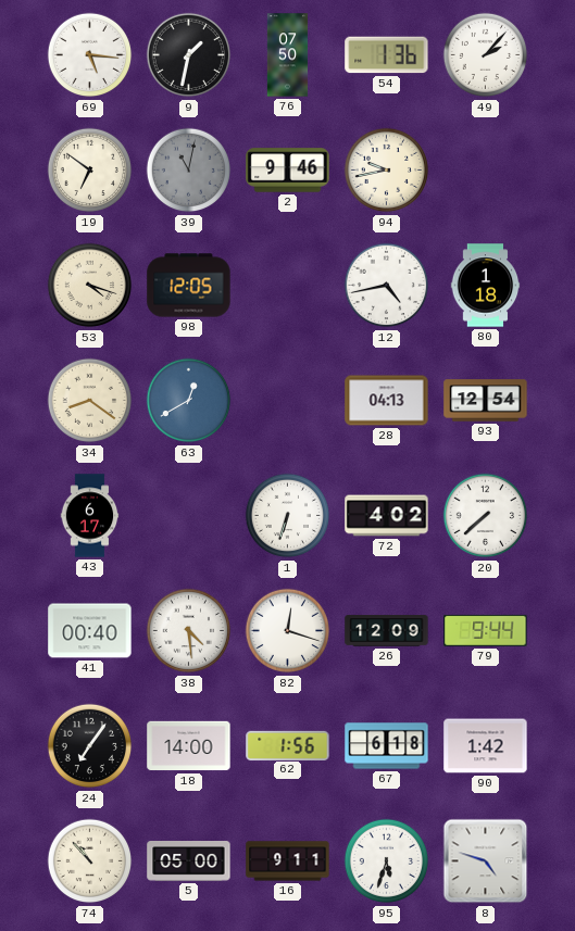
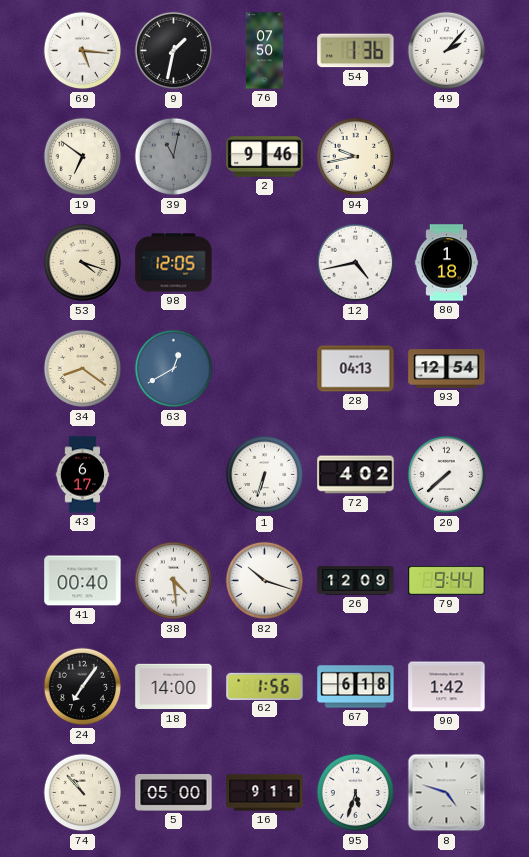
82: 12:18 -> 10:18 (265, 581)
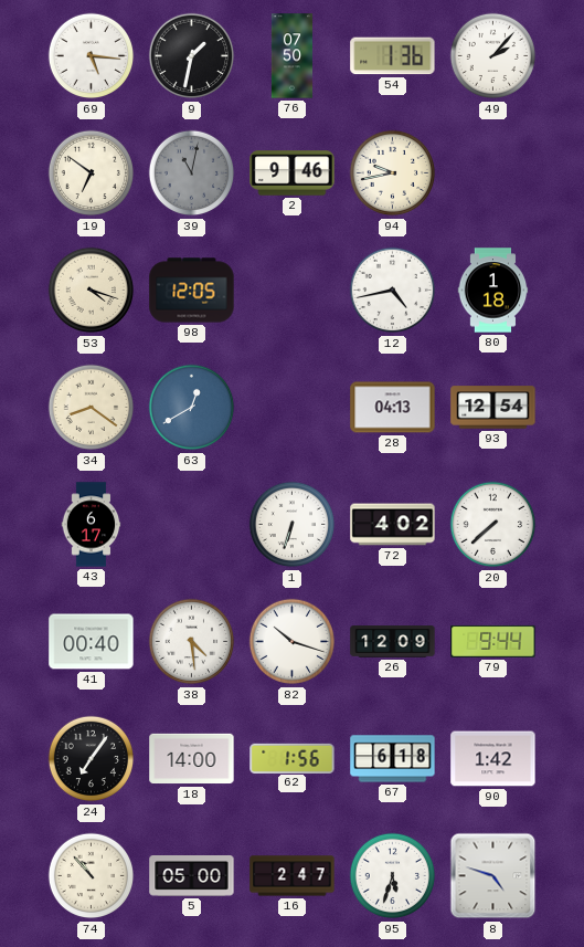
16: 9:11 -> 2:47 (293, 876)
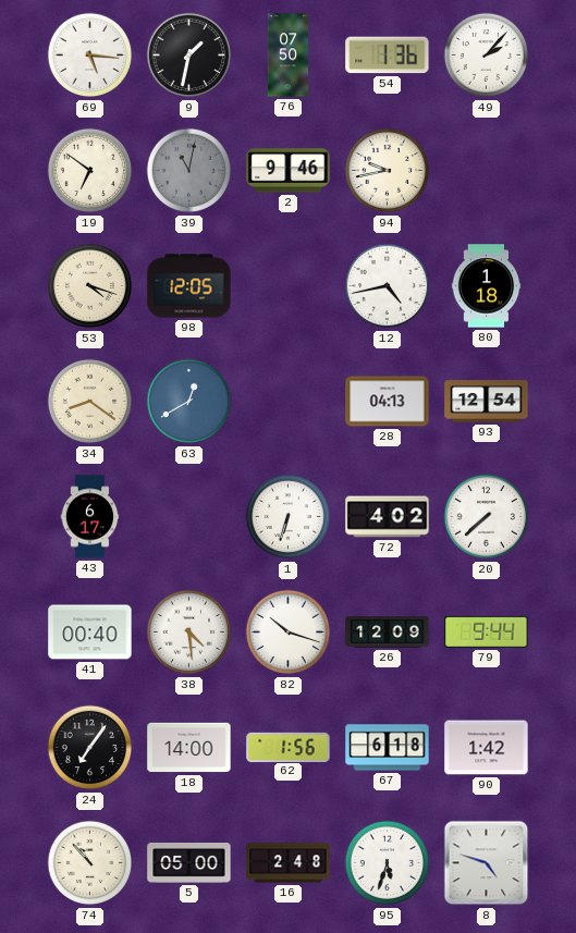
16: 2:47 -> 2:48 (289, 863)
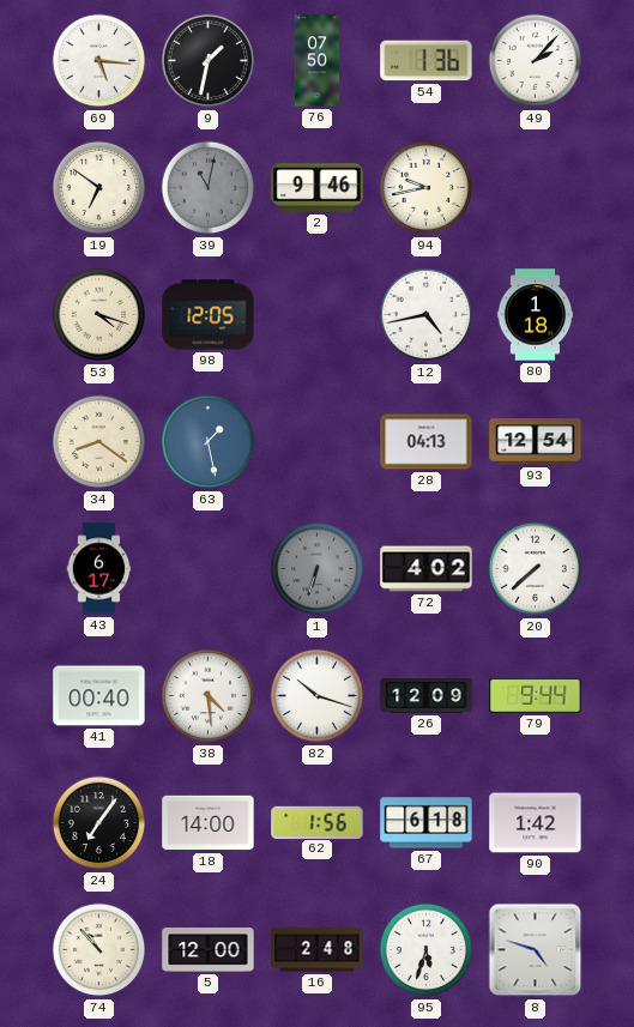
63: 12:40 -> 1:28 (209, 442)
1 dial: white -> grey (318, 569)
5: 05:00 -> 12:00 (209, 950)
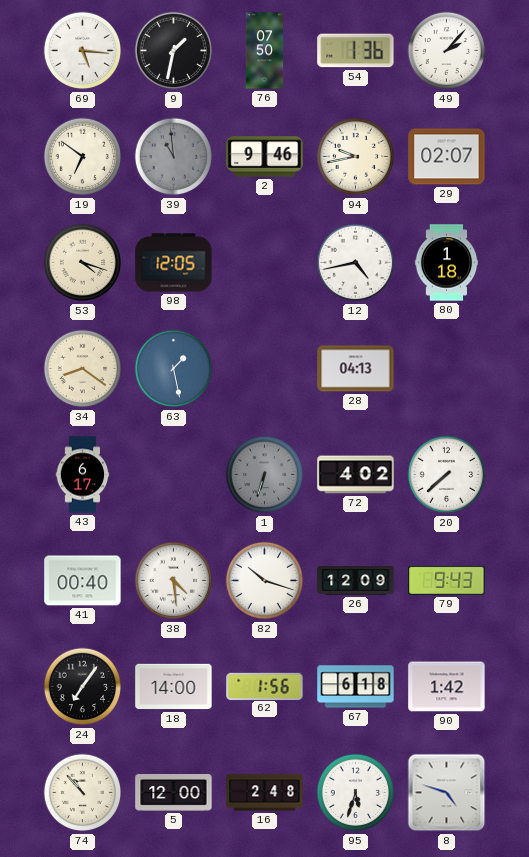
39: 11:02 -> 10:59 (174, 157)
29: none -> 02:07 (447, 157)
93: 12:54 -> none (536, 442)
79: 9:44 -> 9:43 (447, 580)
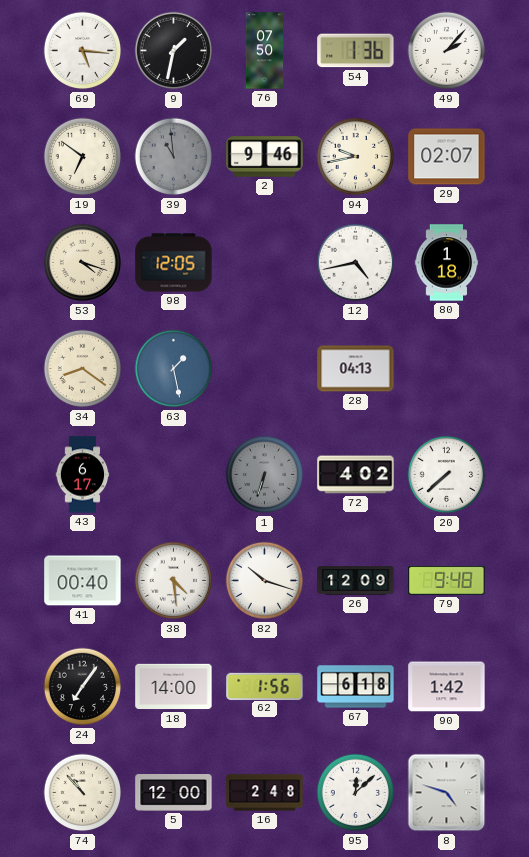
79: 9:43 -> 9:48 (447, 580)
95: 5:33 -> 12:08 (356, 793)
